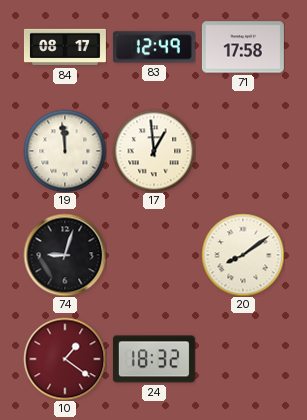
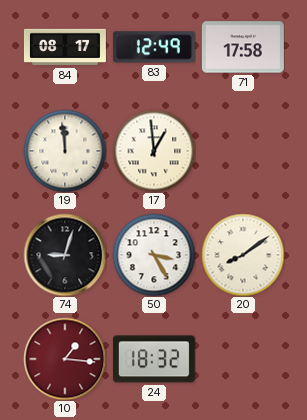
50: none -> 3:25 (154, 255)
10: 1:21 -> 1:16 (65, 359)
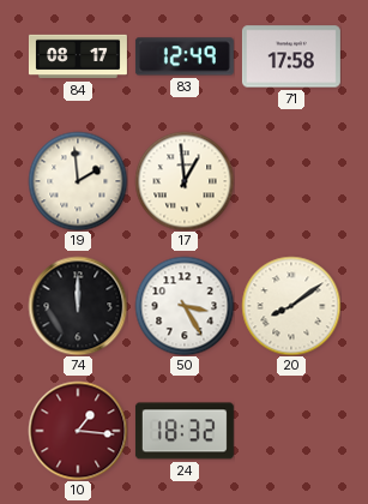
19: 11:59 -> 1:59 (78, 181)
74: 9:03 -> 12:00 (78, 306)
